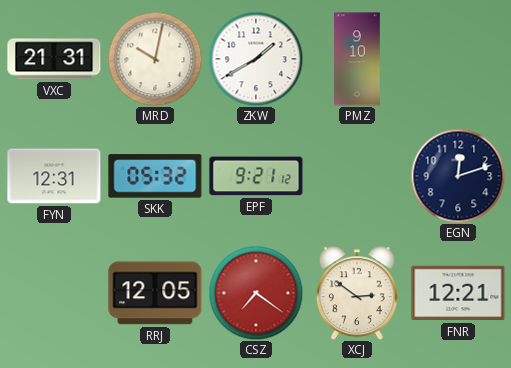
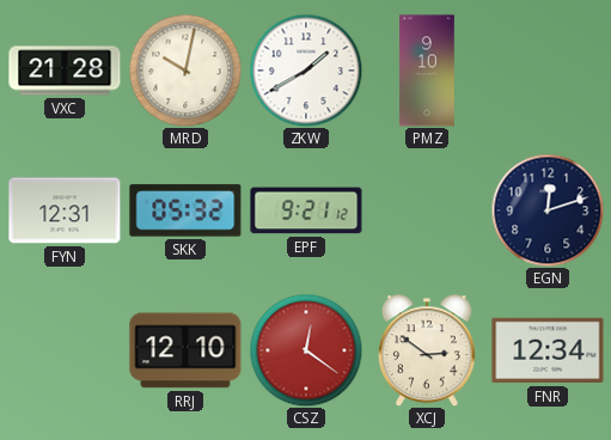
VXC: 21:31 -> 21:28 (65, 71)
RRJ: 12:05 -> 12:10 (185, 350)
CSZ: 7:21 -> 12:21 (306, 350)
FNR: 12:21 -> 12:34 (548, 350)
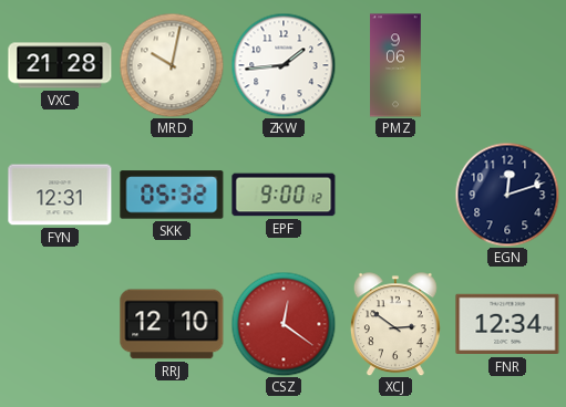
ZKW: 1:40 -> 1:44 (284, 65)
PMZ: 9:10 -> 9:06 (395, 65)
EPF: 9:21 -> 9:00 (284, 195)
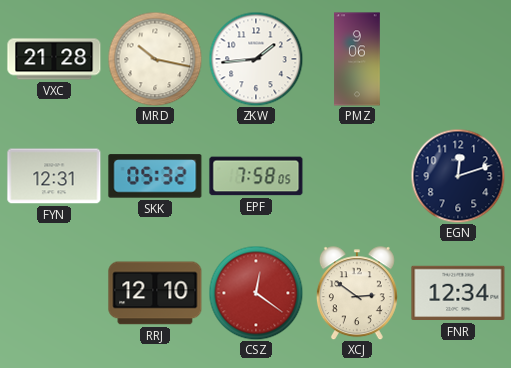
MRD: 10:02 -> 10:17 (155, 59)
EPF: 9:00 -> 7:58 (256, 176)
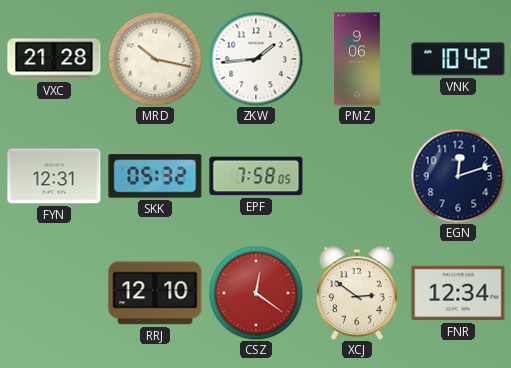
VNK: none -> 10:42 (458, 59)
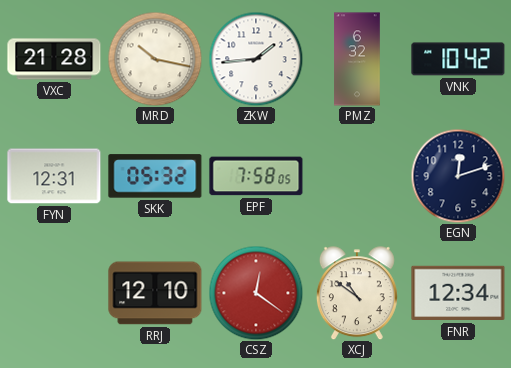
PMZ: 9:06 -> 6:32 (357, 59)
XCJ: 2:51 -> 10:51 (357, 293)
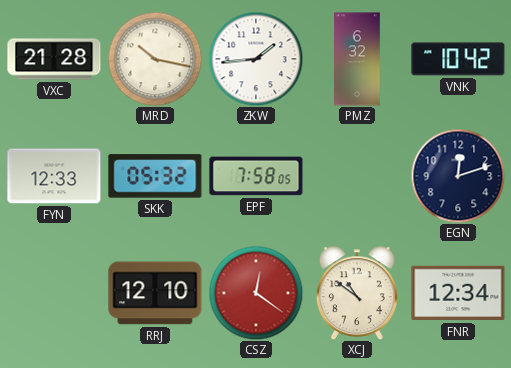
FYN: 12:31 -> 12:33 (54, 176)
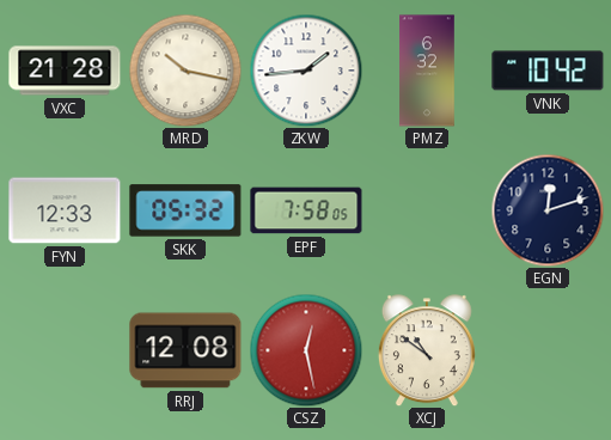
RRJ: 12:10 -> 12:08 (185, 350)
CSZ: 12:21 -> 12:28 (306, 350)
FNR: 12:34 -> none (458, 293)
